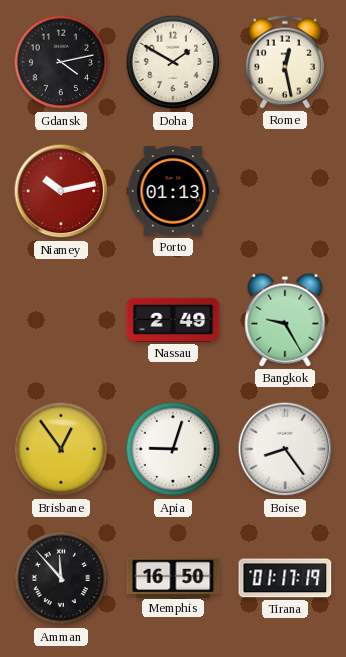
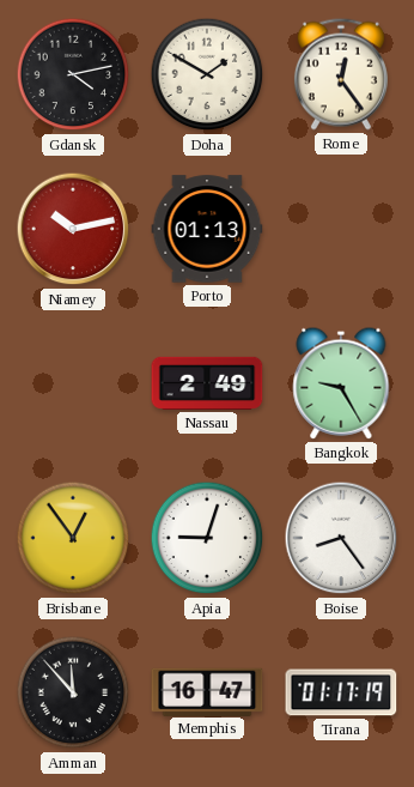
Rome: 12:28 -> 12:24 (341, 74)
Memphis: 16:50 -> 16:47 (207, 691)
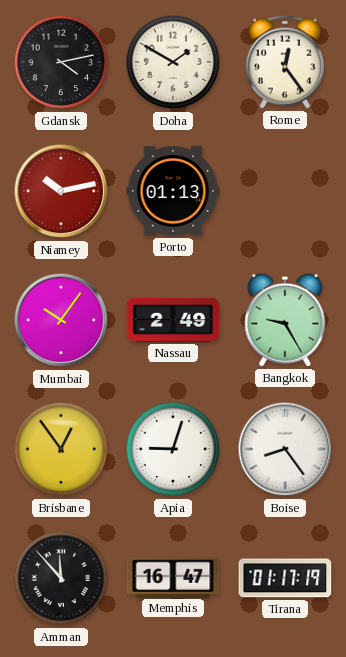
Mumbai: none -> 10:06 (61, 320)
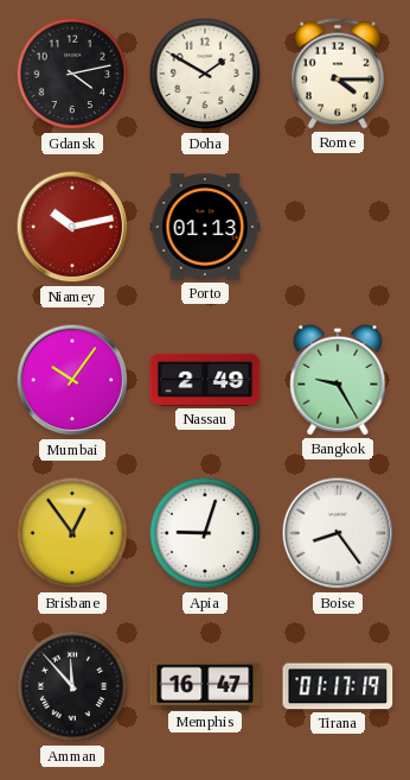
Rome: 12:24 -> 4:15 (338, 74)
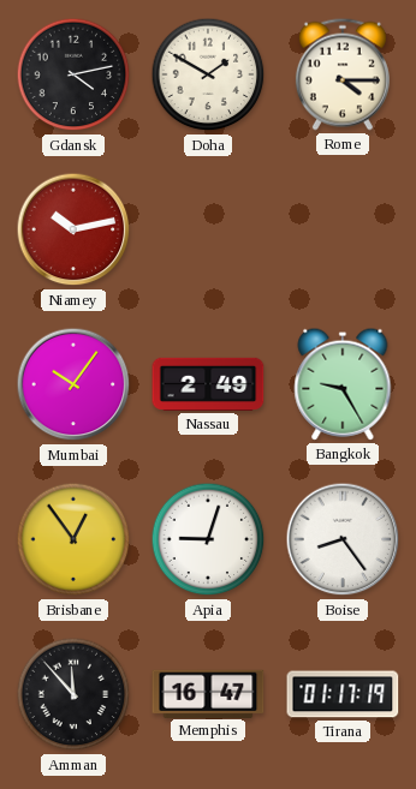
Porto: 01:13 -> none (205, 227)
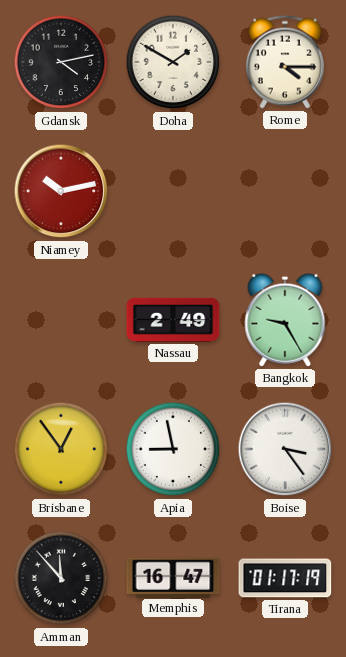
Mumbai: 10:06 -> none (73, 384)
Apia: 9:03 -> 8:58 (173, 449)
Boise: 8:24 -> 3:24 (285, 449)
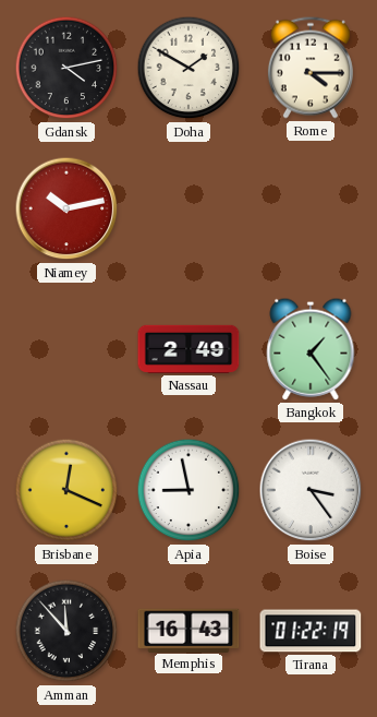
Bangkok: 9:25 -> 1:24 (311, 349)
Brisbane: 12:54 -> 12:19 (66, 490)
Memphis: 16:47 -> 16:43 (188, 630)
Tirana: 01:17 -> 01:22 (311, 631)
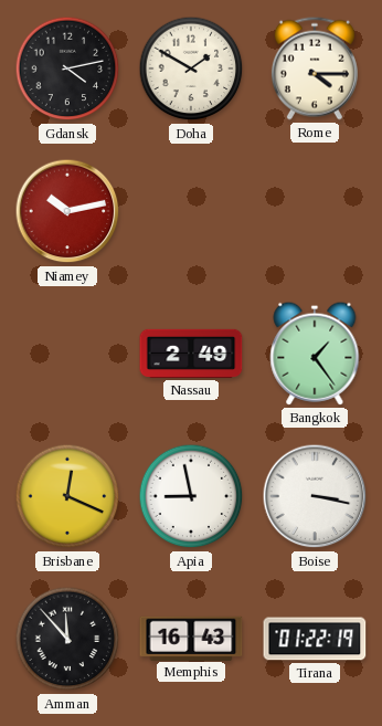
Boise: 3:24 -> 3:17 (315, 496)
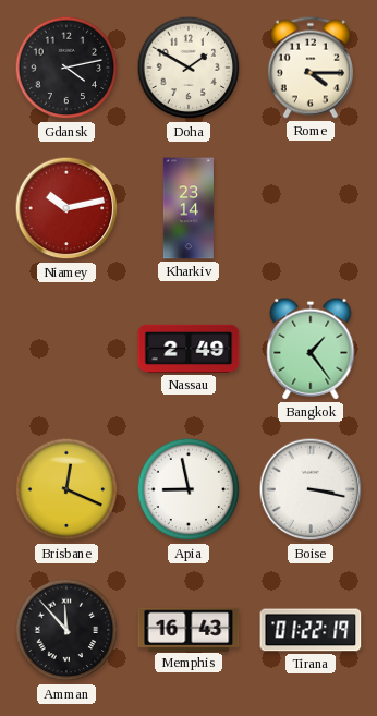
Kharkiv: none -> 23:14 (188, 208)
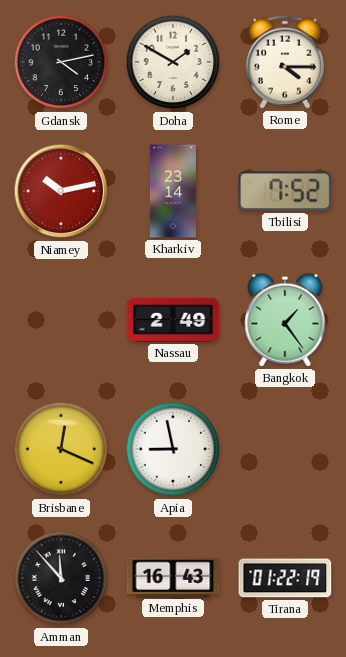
Tbilisi: none -> 7:52 (285, 191)
Boise: 3:17 -> none (311, 489)
